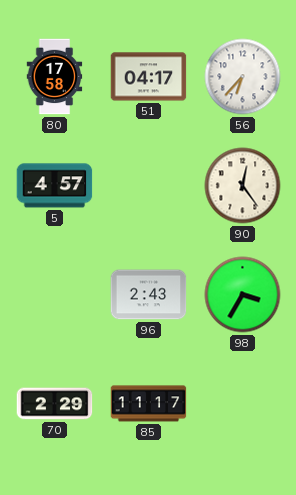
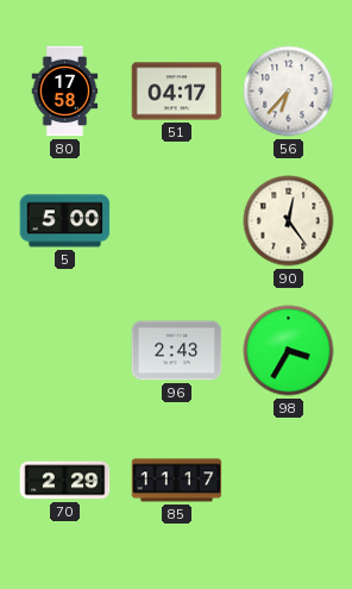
5: 4:57 -> 5:00 (65, 221)
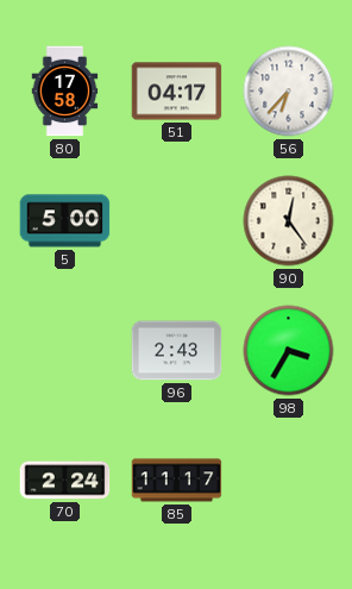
70: 2:29 -> 2:24 (65, 481)
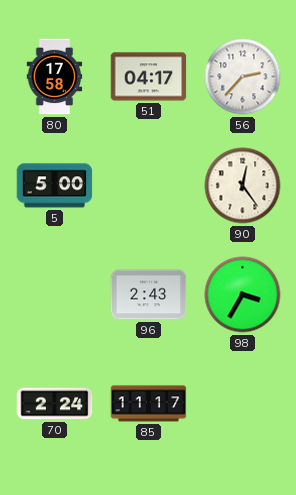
56: 6:37 -> 2:37 (243, 77)
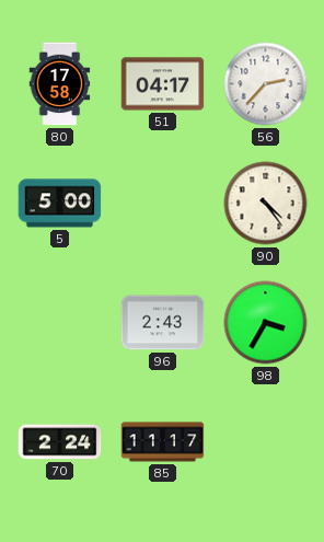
90: 12:24 -> 4:24 (266, 204)
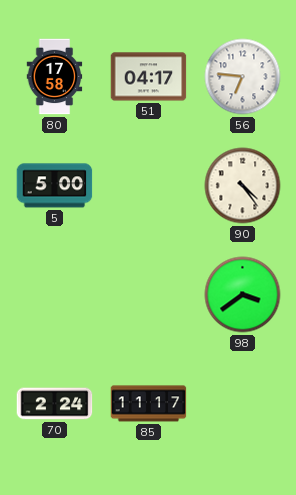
56: 2:37 -> 6:46 (243, 77)
96: 2:43 -> none (163, 323)
98: 3:35 -> 3:39 (243, 295)
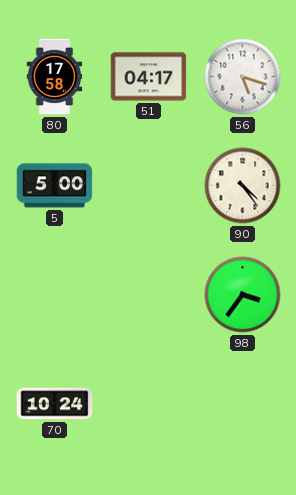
56: 6:46 -> 5:18 (243, 77)
98: 3:39 -> 3:36 (243, 295)
70: 2:24 -> 10:24 (55, 404)
85: 11:17 -> none (149, 404)
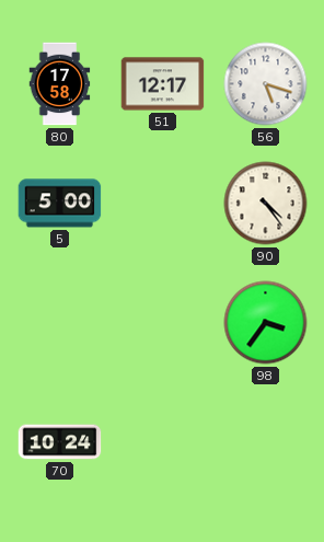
51: 04:17 -> 12:17 (163, 84)
